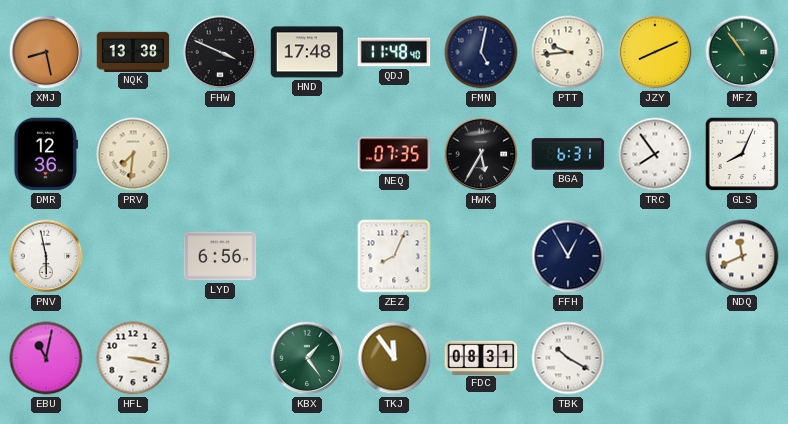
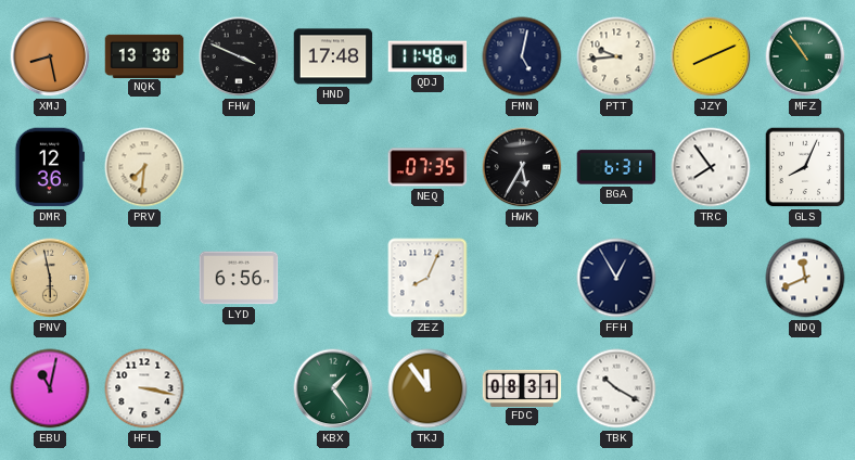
PNV dial: white -> champagne (50, 278)
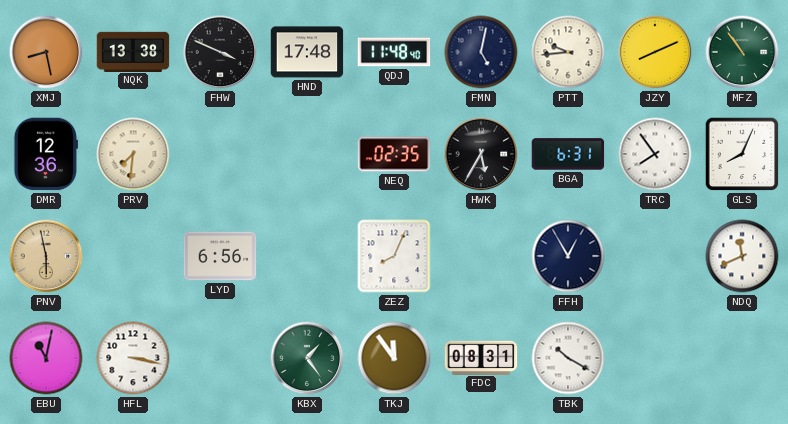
NEQ: 07:35 -> 02:35 (394, 154)
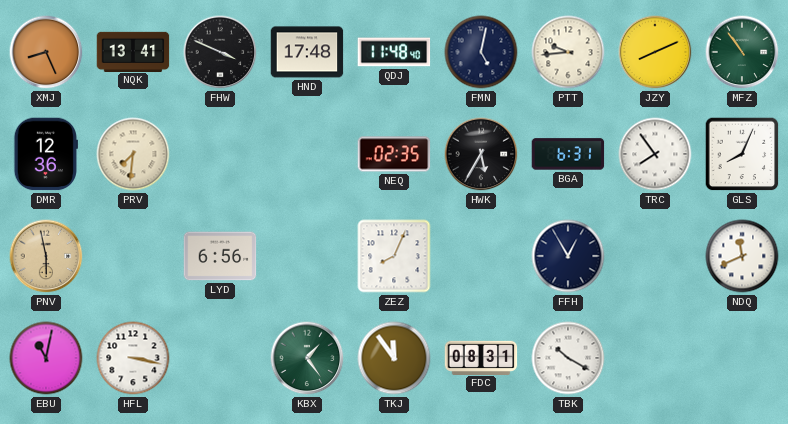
XMJ: 8:28 -> 8:26 (46, 52)
NQK: 13:38 -> 13:41 (133, 51)
